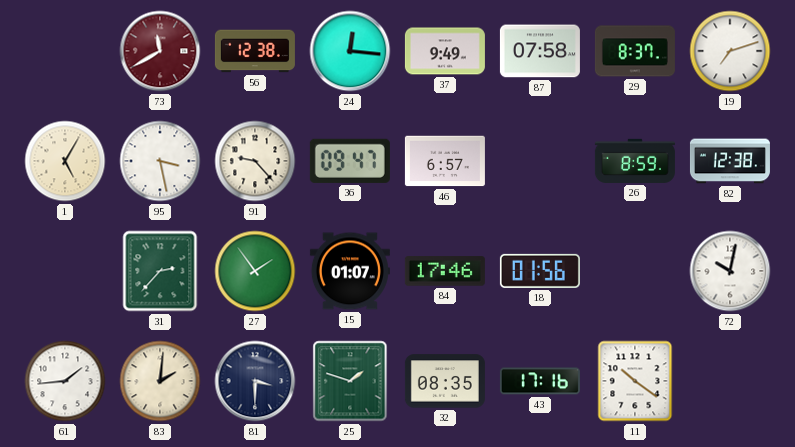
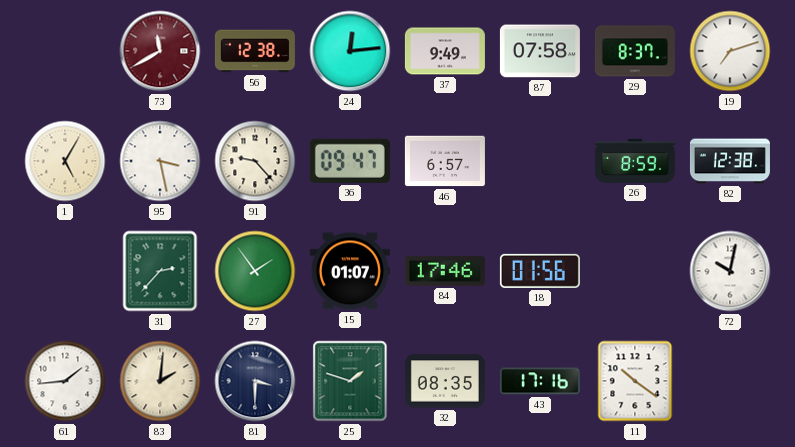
24: 12:16 -> 12:14 (350, 51)
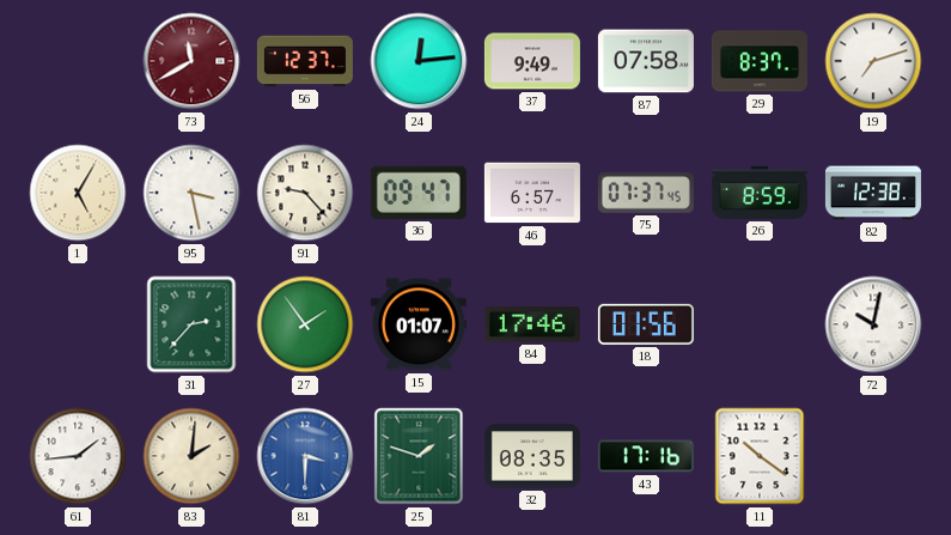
56: 12:38 -> 12:37 (305, 61)
75: none -> 07:37 (646, 194)
81 dial: navy -> blue (305, 456)
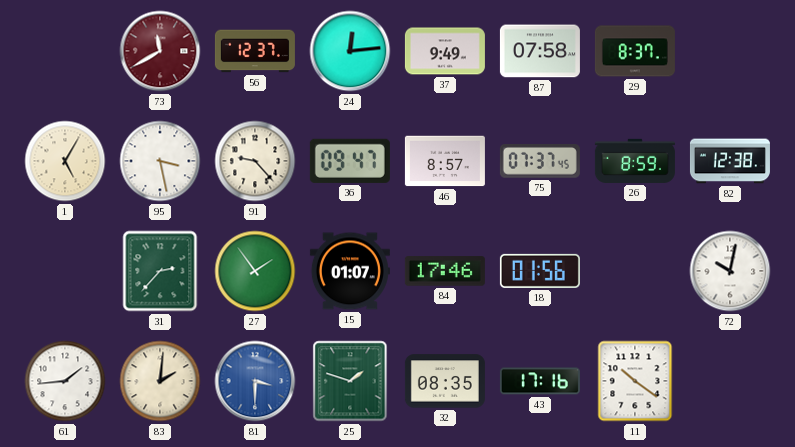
19: 7:12 -> none (873, 61)
46: 6:57 -> 8:57 (445, 161)
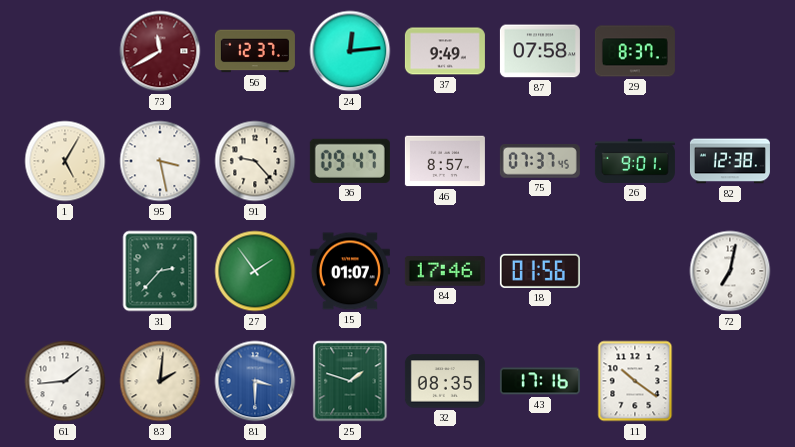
26: 8:59 -> 9:01 (635, 161)
72: 10:02 -> 7:02 (730, 271)
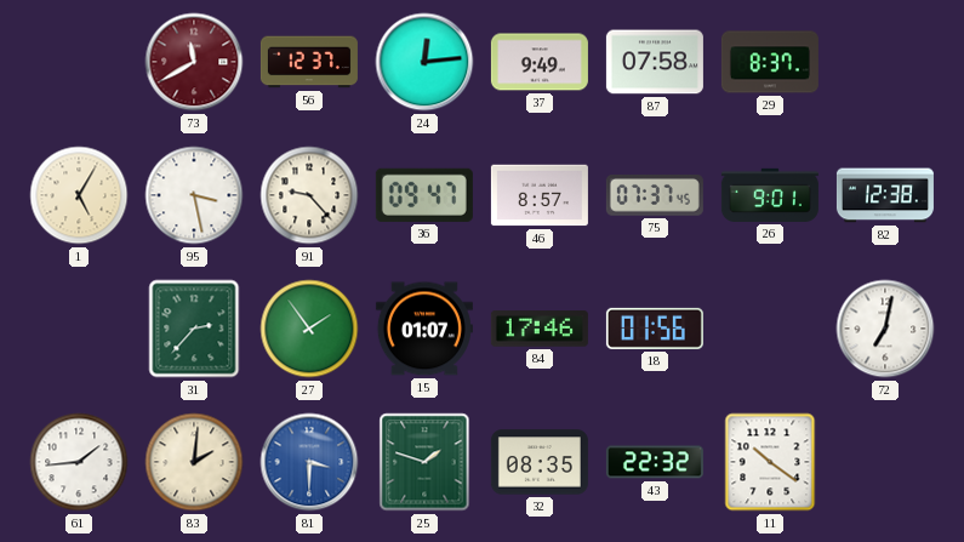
43: 17:16 -> 22:32 (655, 462)
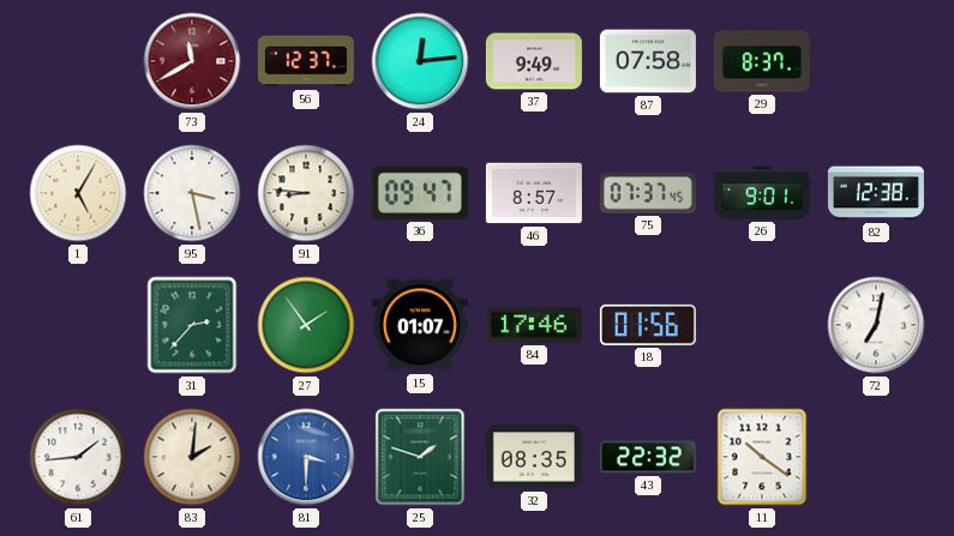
91: 9:23 -> 8:46 (306, 193)
